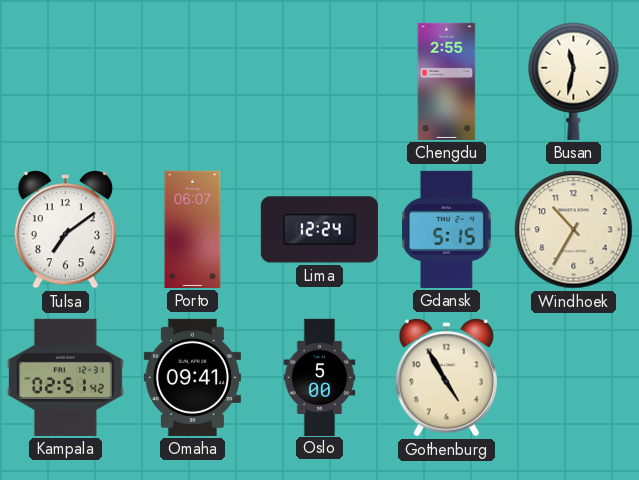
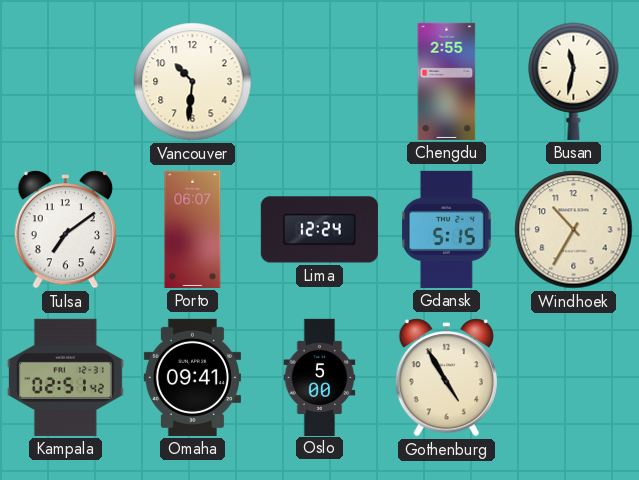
Vancouver: none -> 10:31 (193, 82)
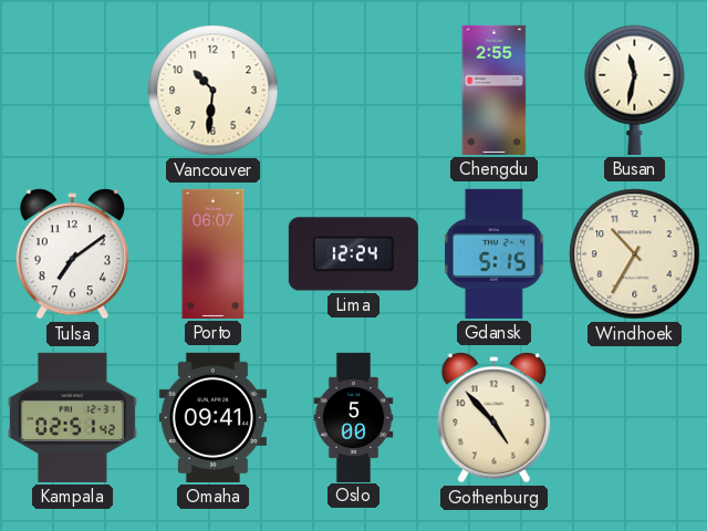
Gothenburg: 4:55 -> 4:53 (493, 418)
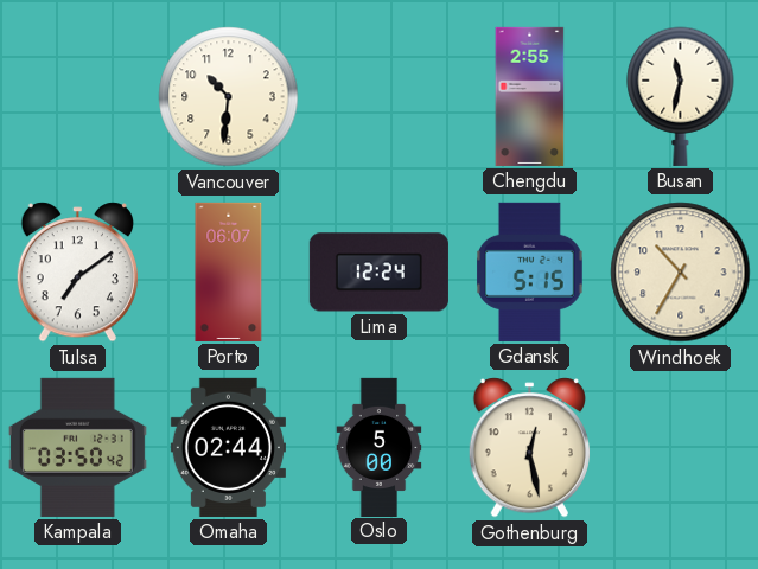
Kampala: 02:51 -> 03:50 (77, 447)
Omaha: 09:41 -> 02:44 (228, 447)
Gothenburg: 4:53 -> 12:28 (529, 448)
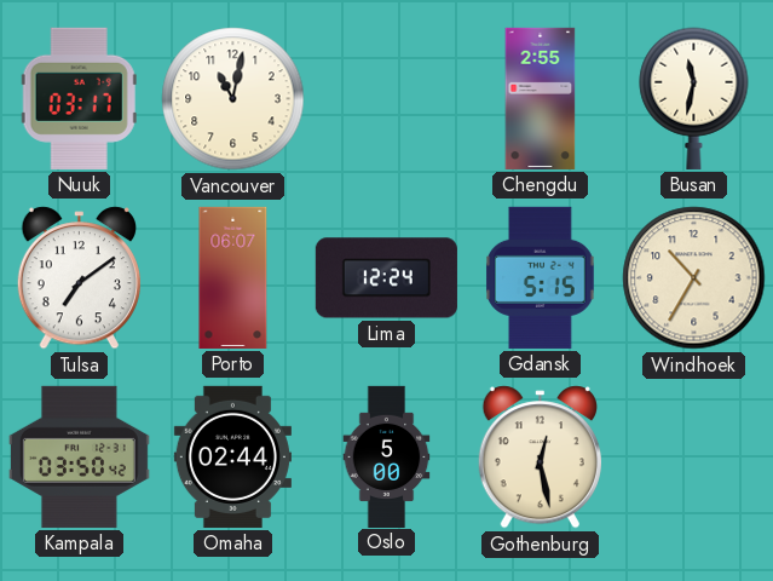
Nuuk: none -> 03:17 (79, 98)
Vancouver: 10:31 -> 11:02 (233, 99)
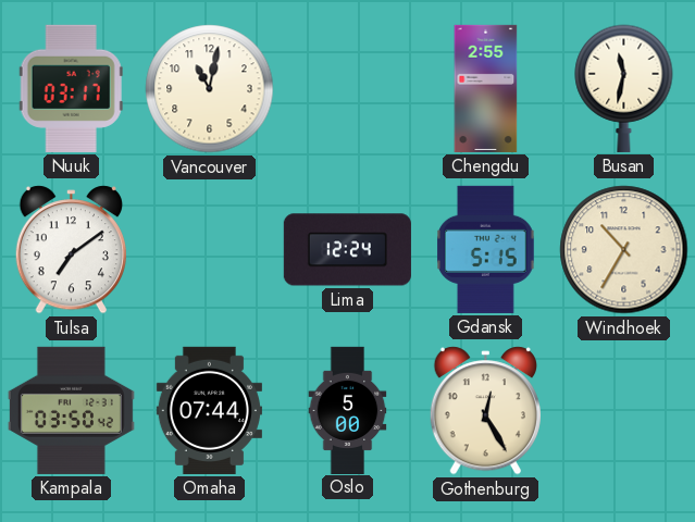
Porto: 06:07 -> none (233, 277)
Omaha: 02:44 -> 07:44 (209, 410)
Gothenburg: 12:28 -> 12:25 (485, 411)
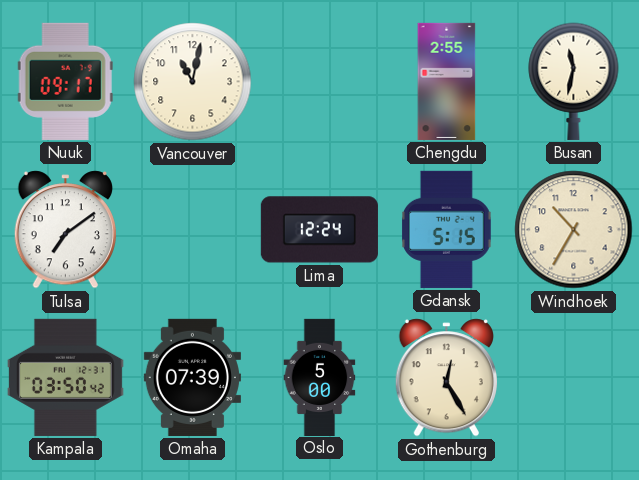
Nuuk: 03:17 -> 09:17 (65, 81)
Omaha: 07:44 -> 07:39 (192, 377)
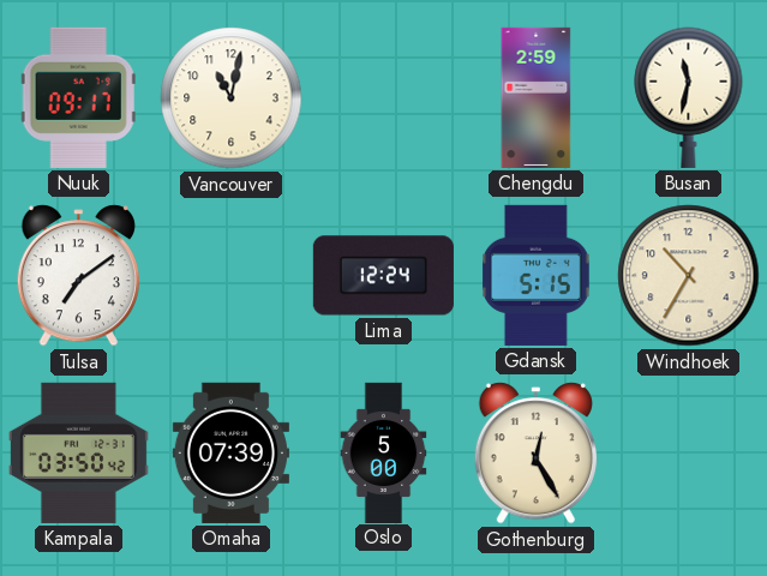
Chengdu: 2:55 -> 2:59 (537, 97)
